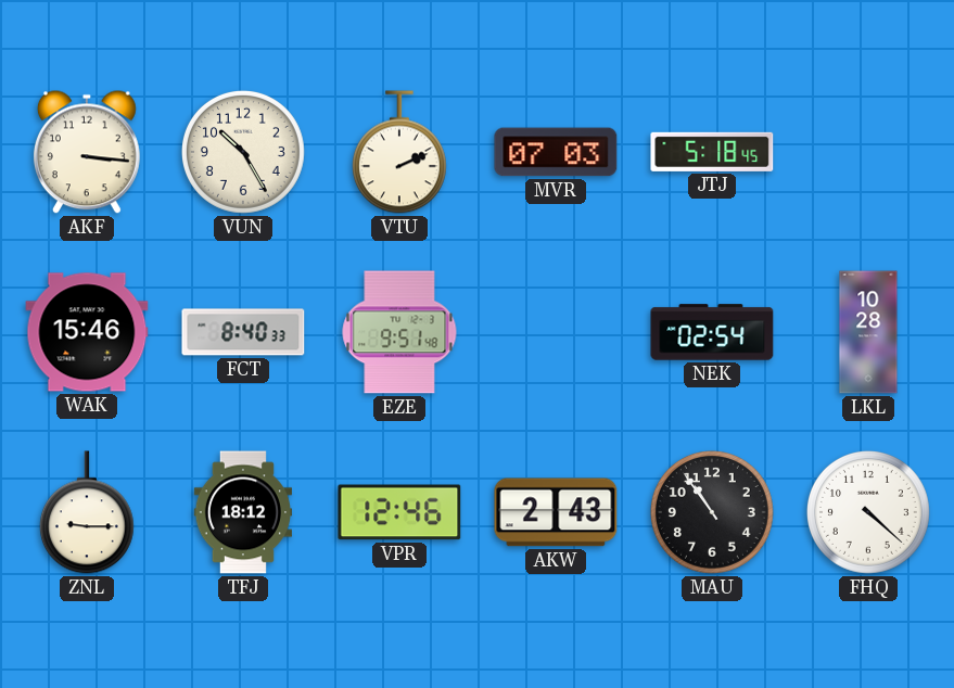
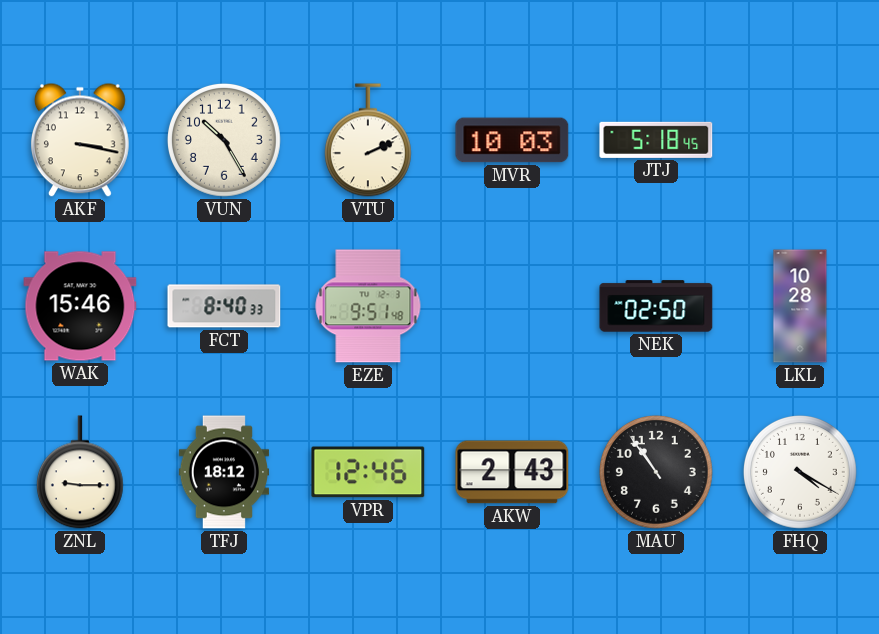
AKF: 3:16 -> 3:17 (80, 140)
MVR: 07:03 -> 10:03 (512, 140)
NEK: 02:54 -> 02:50 (656, 306)
FHQ: 4:22 -> 4:20 (800, 472)
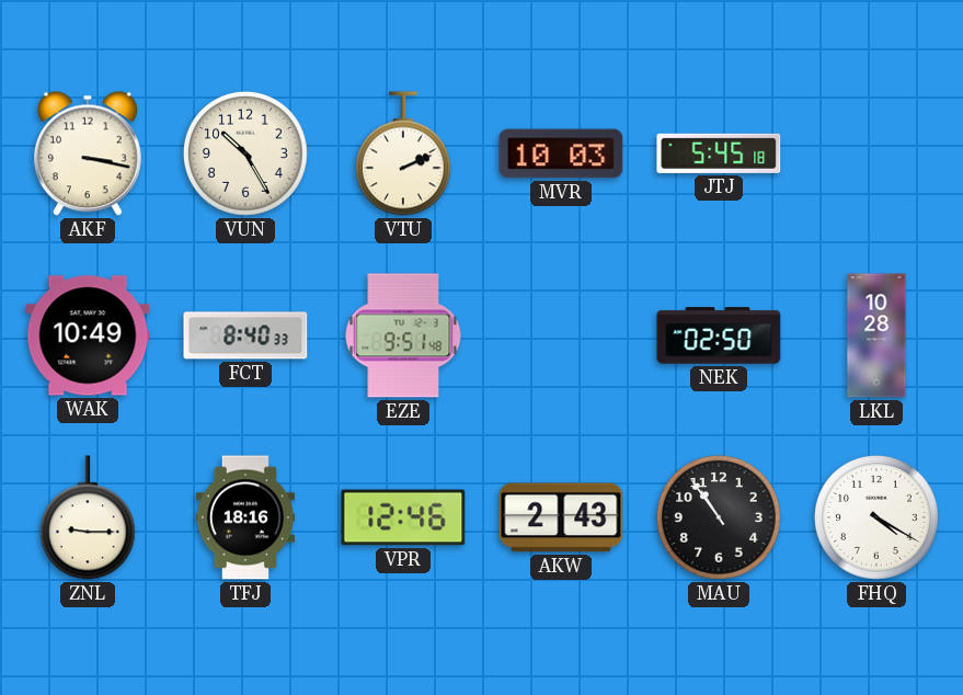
JTJ: 5:18 -> 5:45 (719, 153)
WAK: 15:46 -> 10:49 (88, 335)
TFJ: 18:12 -> 18:16 (244, 517)
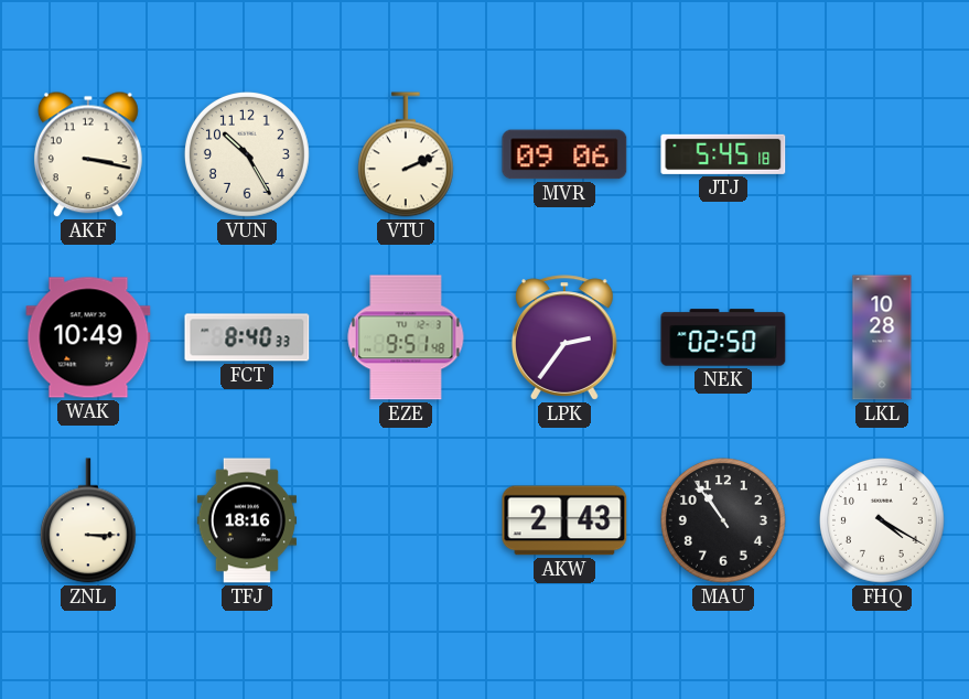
MVR: 10:03 -> 09:06 (564, 154)
LPK: none -> 2:36 (564, 337)
ZNL: 9:15 -> 3:15 (88, 520)
VPR: 12:46 -> none (403, 517)
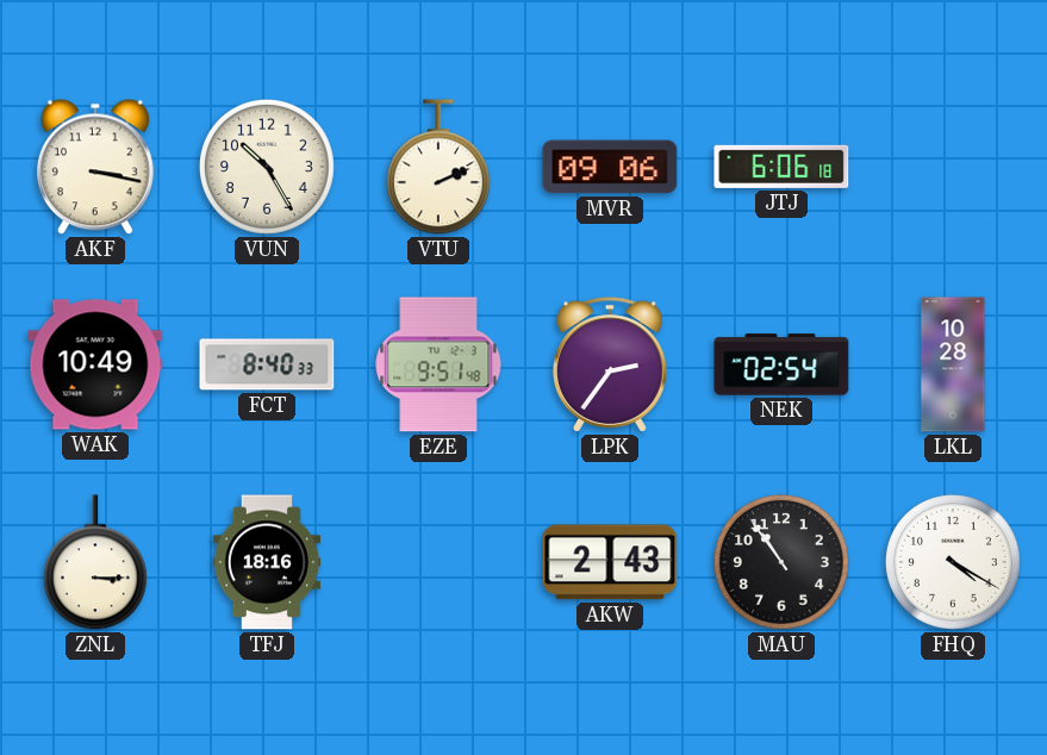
JTJ: 5:45 -> 6:06 (781, 167)
NEK: 02:50 -> 02:54 (781, 364)
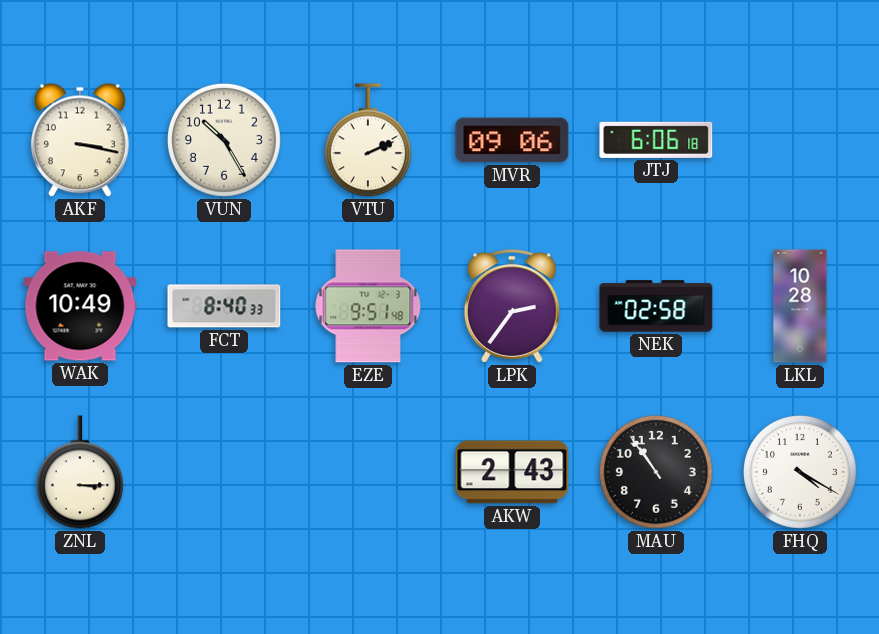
NEK: 02:54 -> 02:58 (656, 306)
TFJ: 18:16 -> none (266, 562)
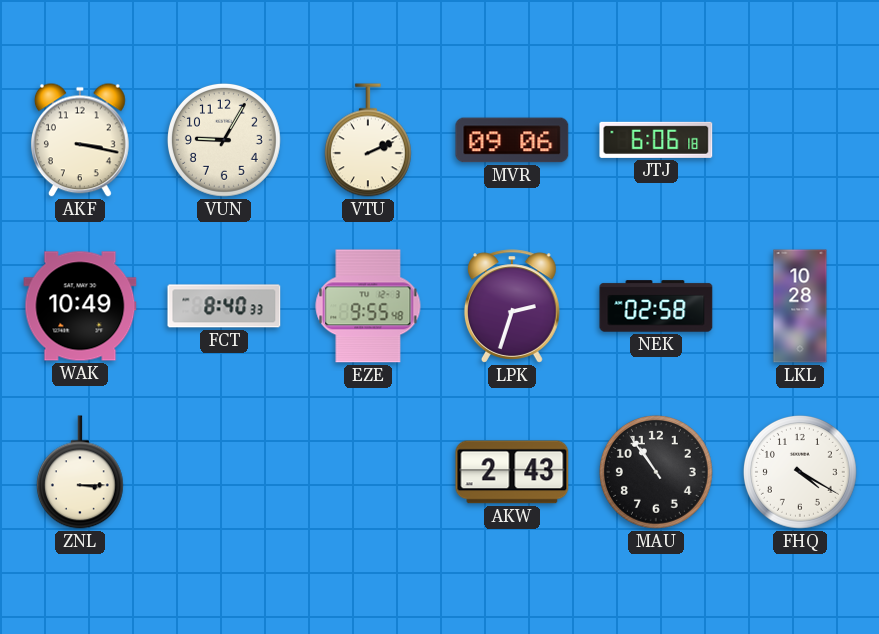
VUN: 10:25 -> 9:05 (224, 140)
EZE: 9:51 -> 9:55 (368, 306)
LPK: 2:36 -> 2:33 (512, 306)
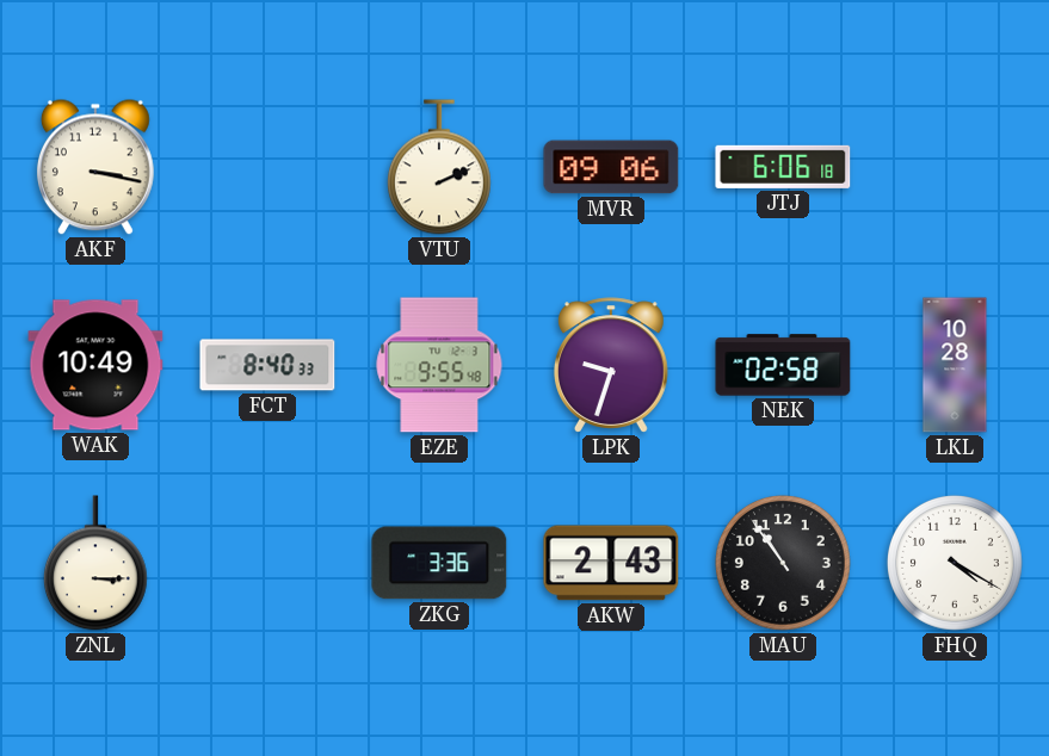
VUN: 9:05 -> none (224, 140)
LPK: 2:33 -> 9:33 (611, 365)
ZKG: none -> 3:36 (439, 563)
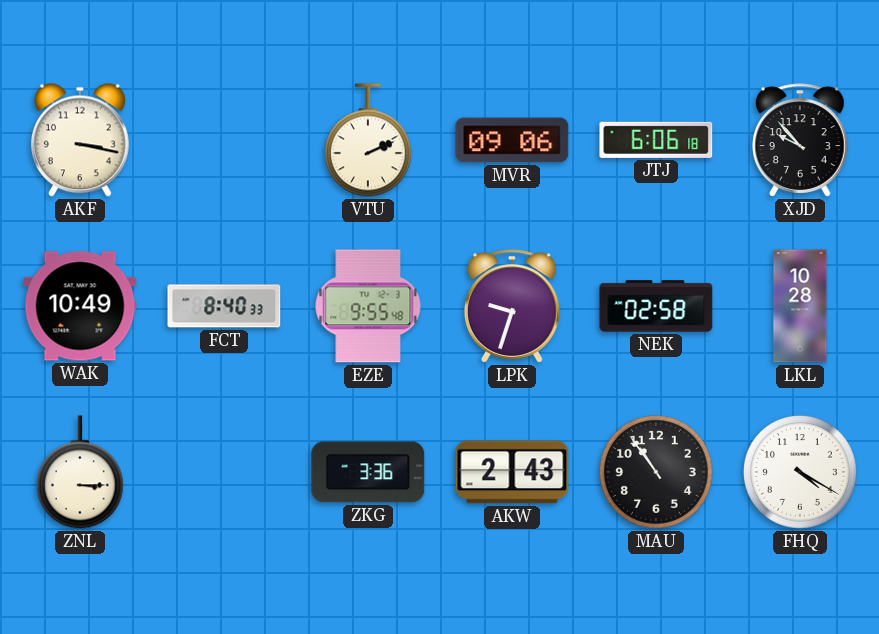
XJD: none -> 9:53 (800, 140)
